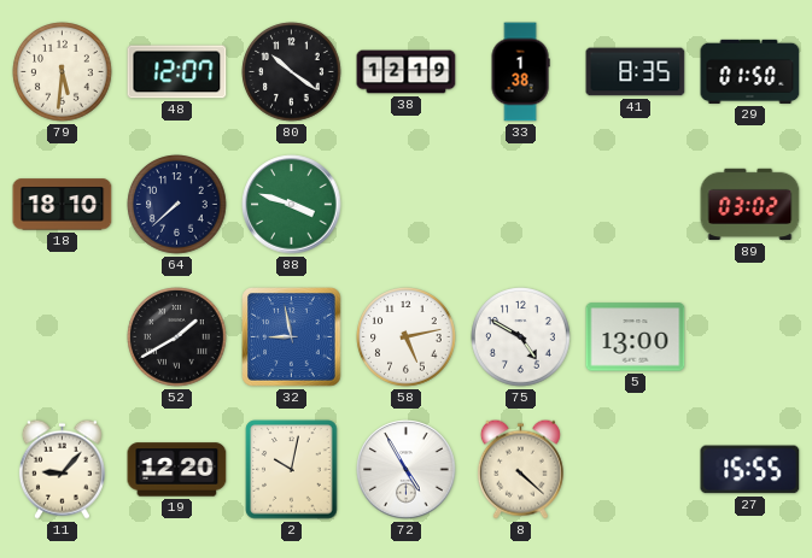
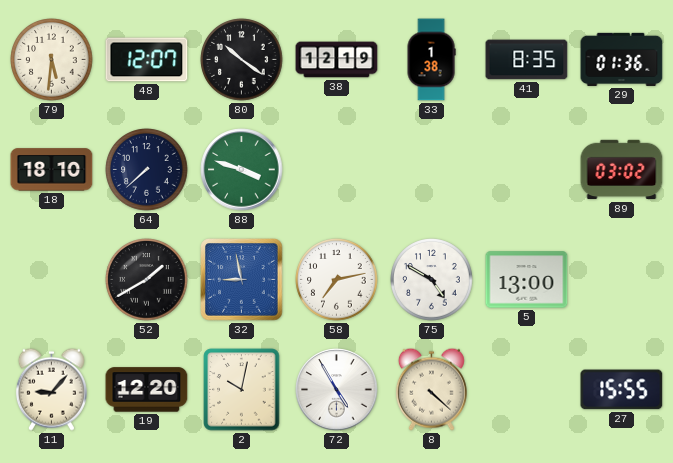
29: 01:50 -> 01:36 (622, 59)
58: 5:13 -> 7:13 (337, 280)
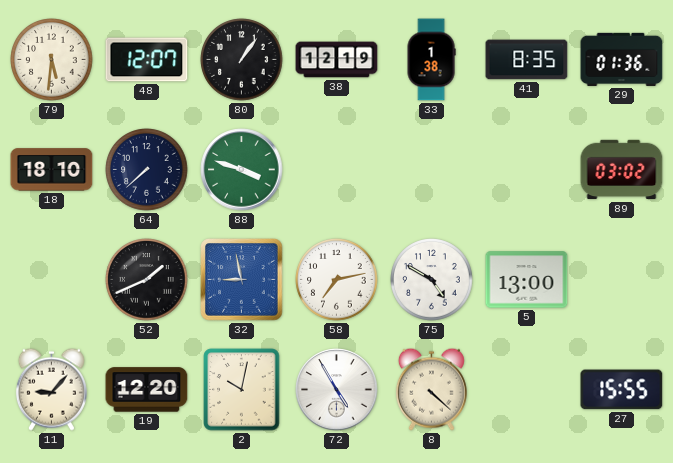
80: 10:21 -> 1:06 (242, 60)
52: 1:40 -> 1:41 (147, 280)
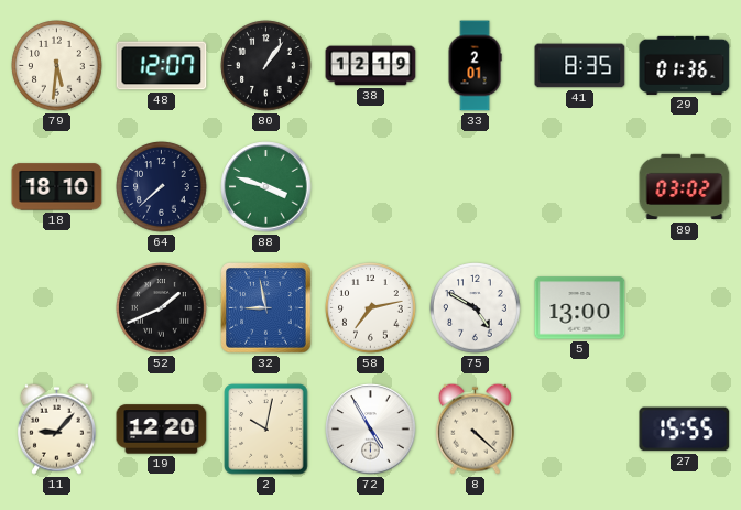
33: 1:38 -> 2:01 (475, 66)
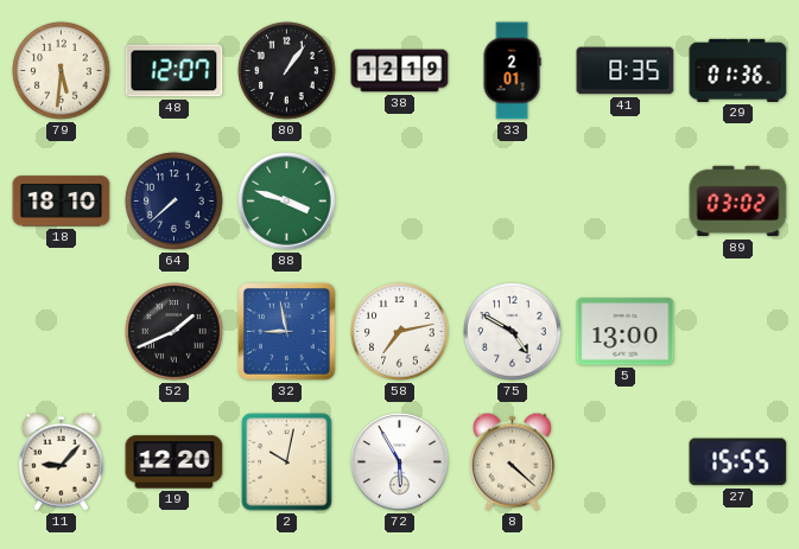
72: 4:55 -> 5:55 (400, 462)
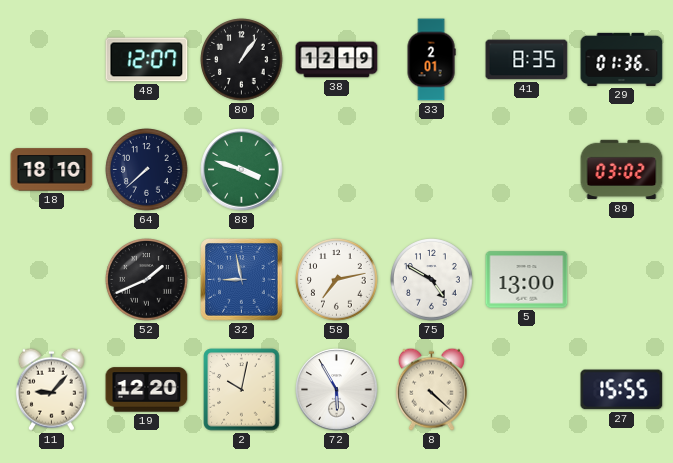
79: 5:31 -> none (62, 71)
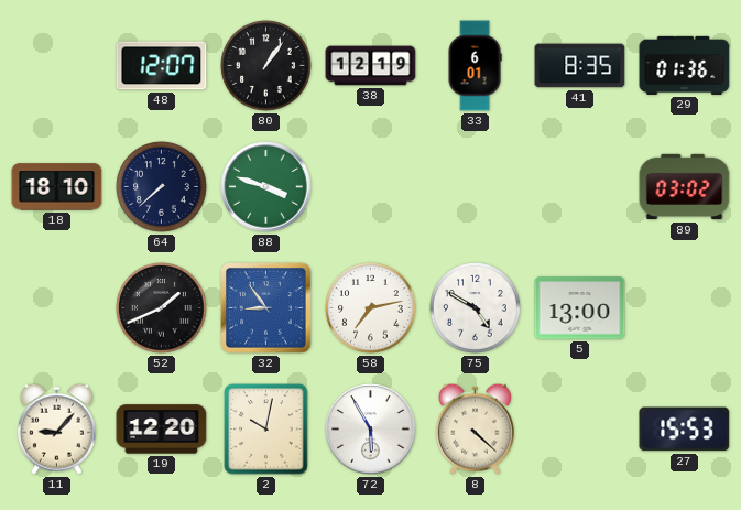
33: 2:01 -> 6:01 (475, 66)
32: 8:58 -> 8:54 (266, 308)
27: 15:55 -> 15:53 (685, 430)
